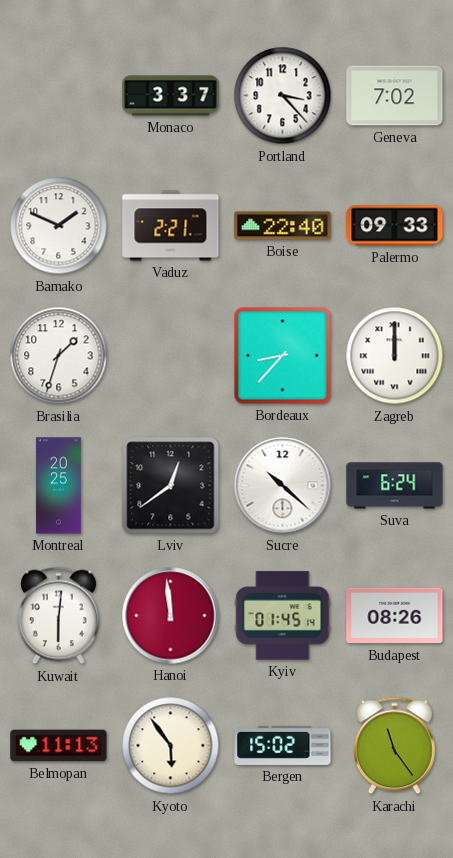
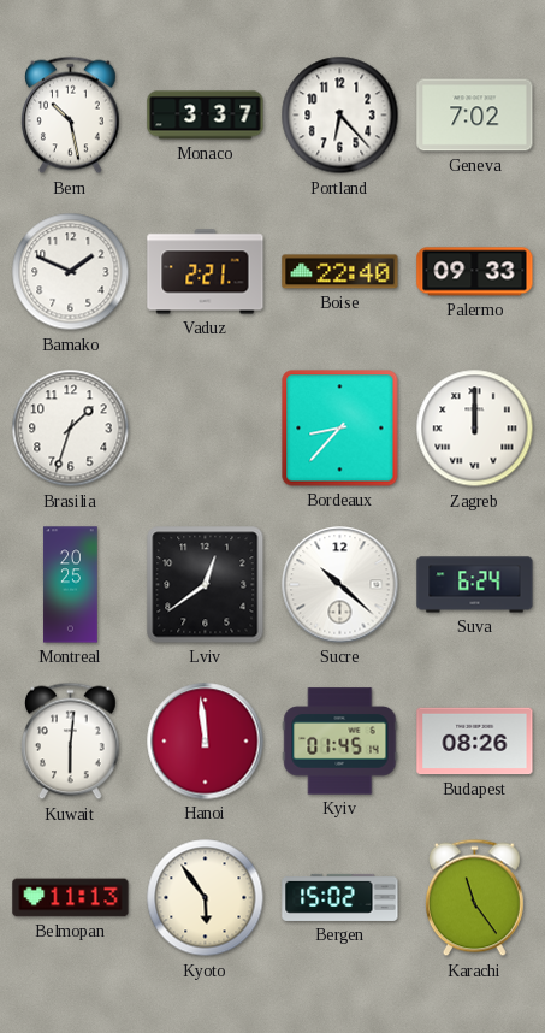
Bern: none -> 10:28 (71, 116)
Portland: 3:23 -> 6:23 (340, 116)
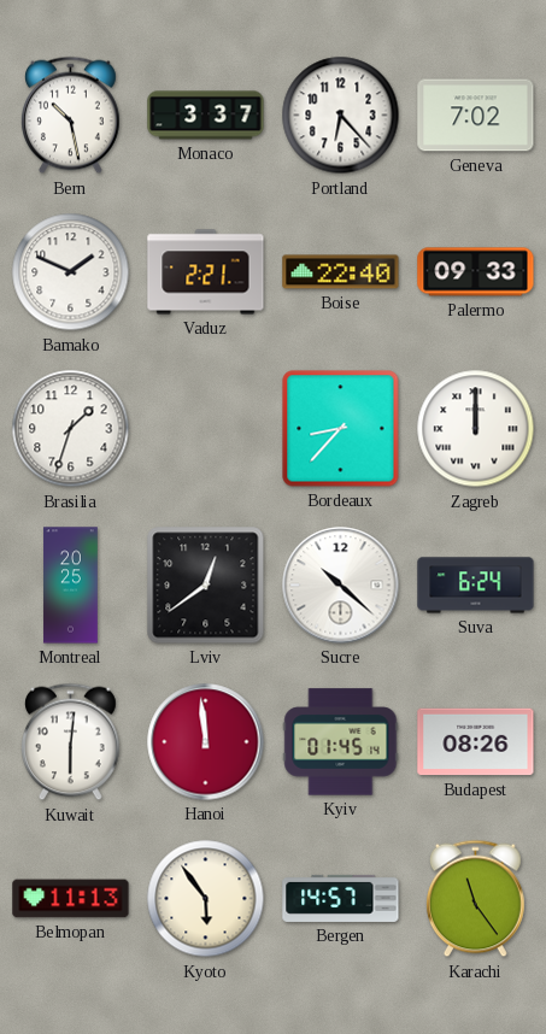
Bergen: 15:02 -> 14:57 (341, 898)
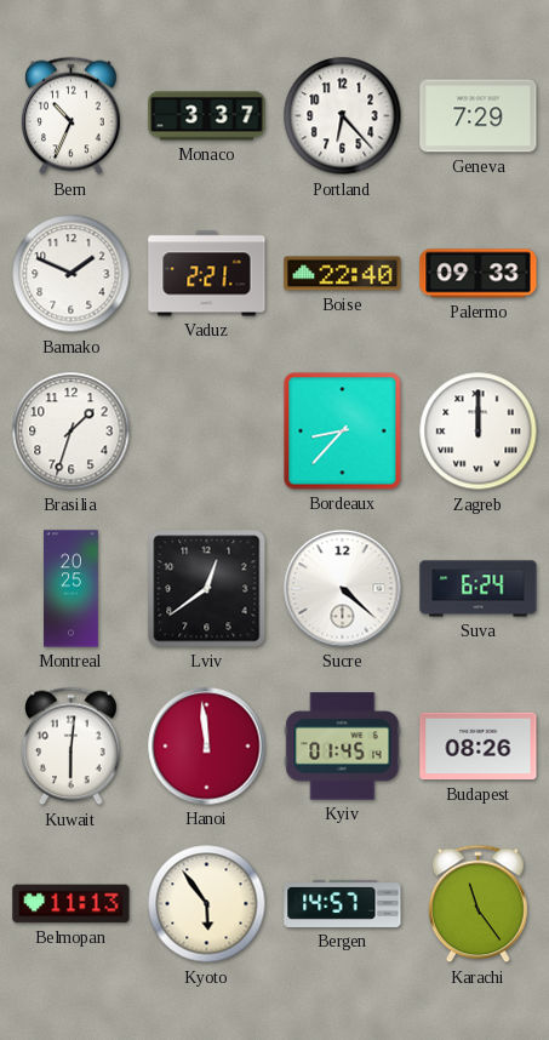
Bern: 10:28 -> 10:34 (72, 116)
Geneva: 7:02 -> 7:29 (479, 116)
Sucre: 10:22 -> 4:22 (343, 589)
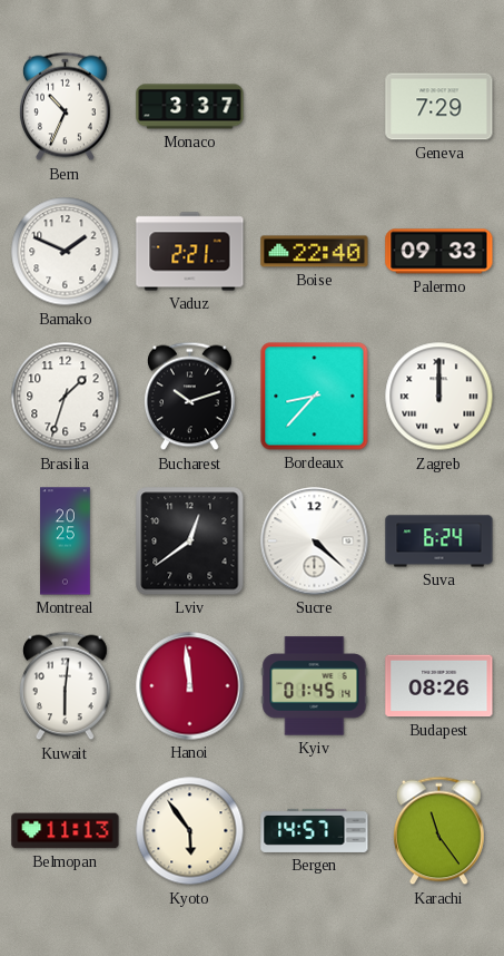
Portland: 6:23 -> none (343, 116)
Bucharest: none -> 10:12 (190, 397)
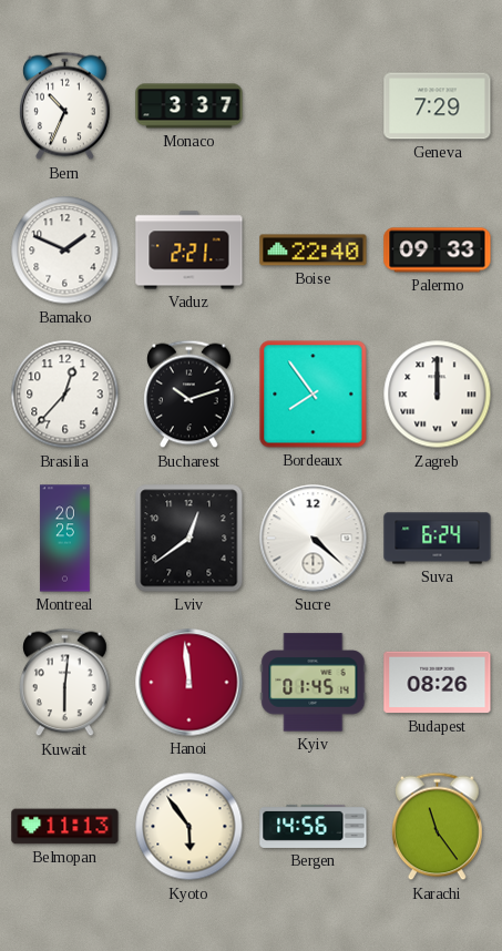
Brasilia: 1:33 -> 12:37 (65, 395)
Bordeaux: 8:37 -> 7:54 (314, 395)
Bergen: 14:57 -> 14:56 (314, 826)
